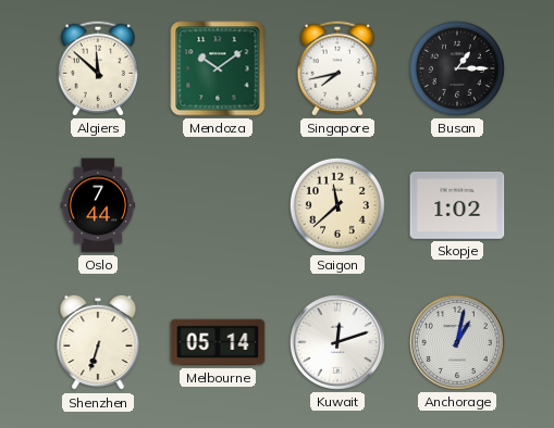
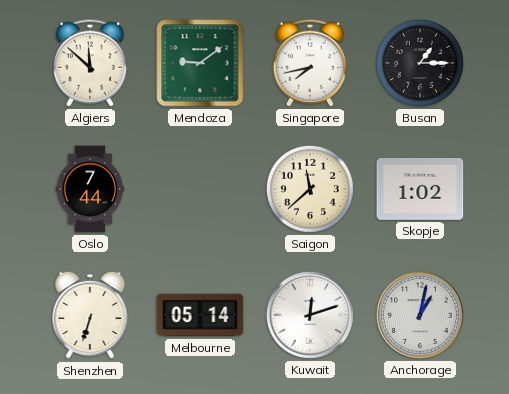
Mendoza: 10:09 -> 9:09 (200, 63)
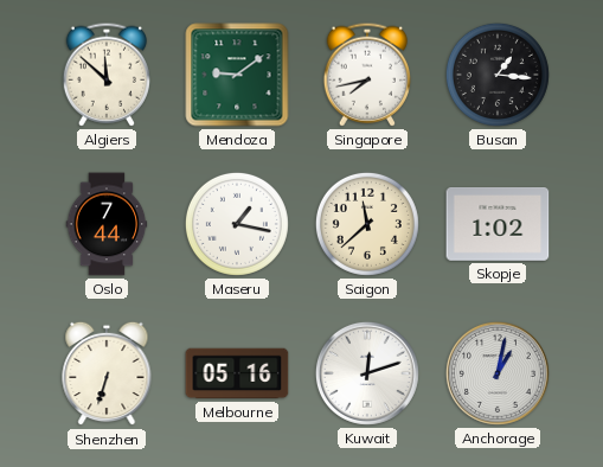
Busan: 1:15 -> 1:16 (498, 75)
Maseru: none -> 1:17 (237, 224)
Melbourne: 05:14 -> 05:16 (237, 373)
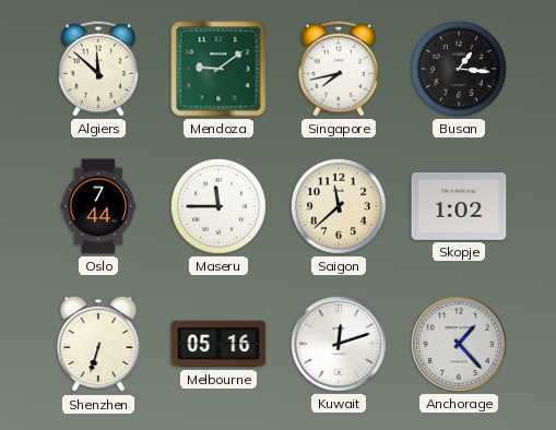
Maseru: 1:17 -> 11:45 (218, 206)
Anchorage: 1:02 -> 1:23 (459, 344)
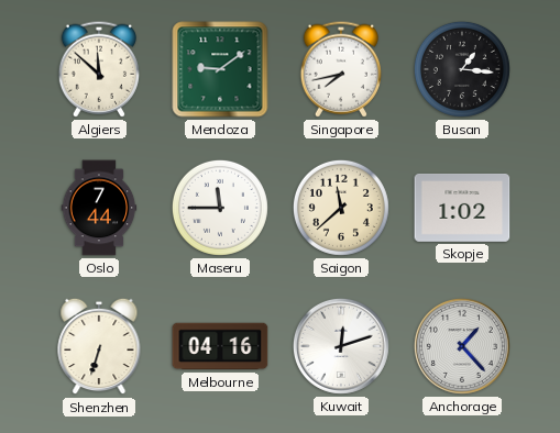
Melbourne: 05:16 -> 04:16 (220, 346)
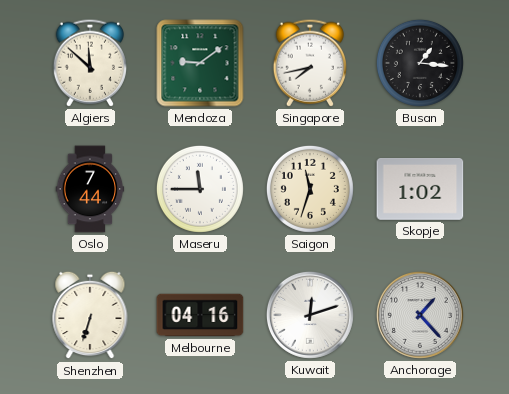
Saigon: 11:38 -> 11:33 (310, 189)
